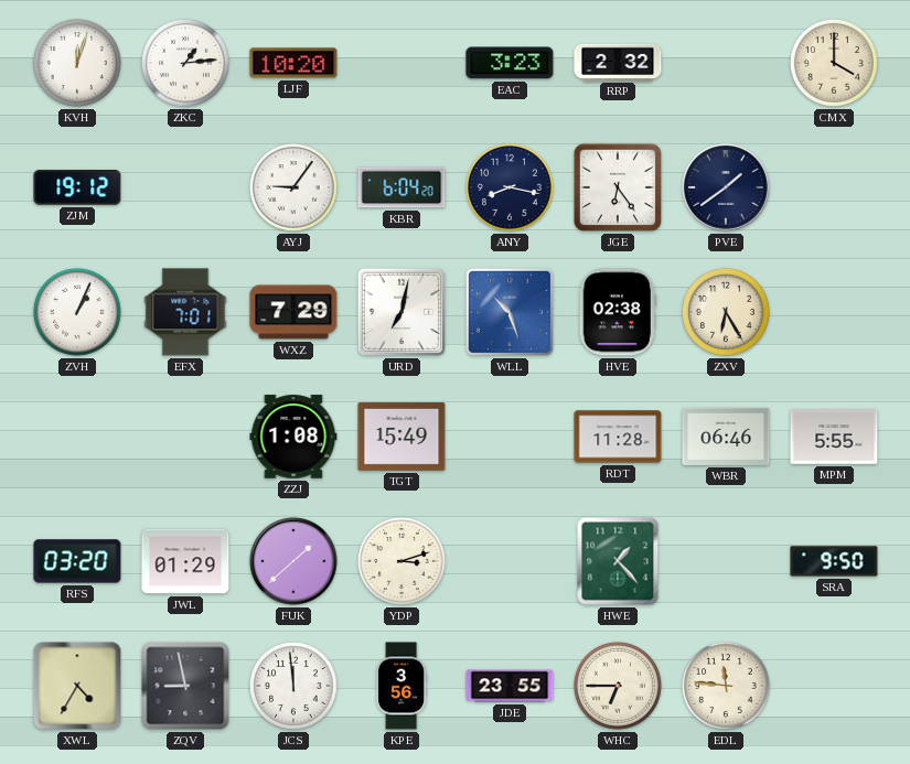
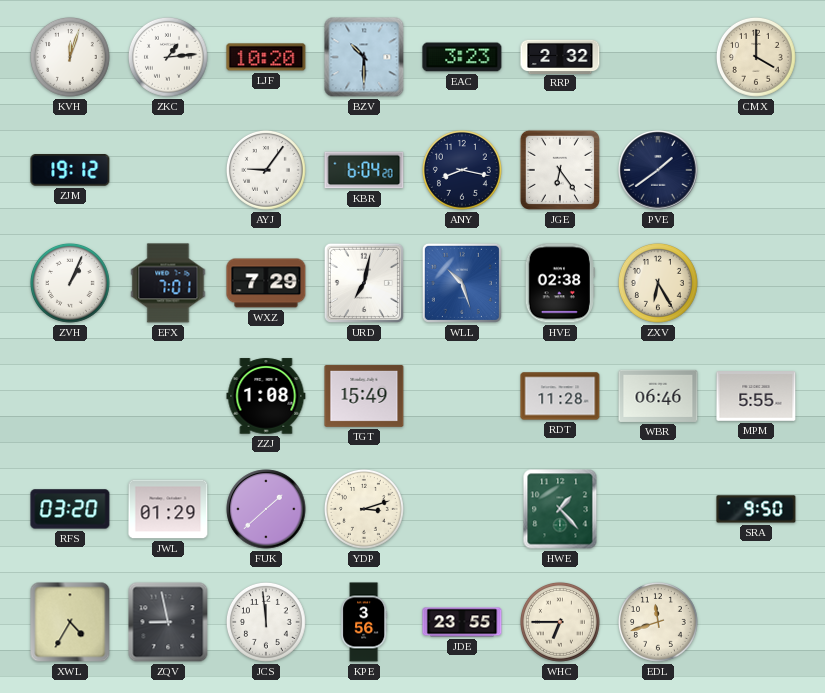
BZV: none -> 10:30 (364, 57)
EDL: 11:46 -> 11:42 (658, 622)
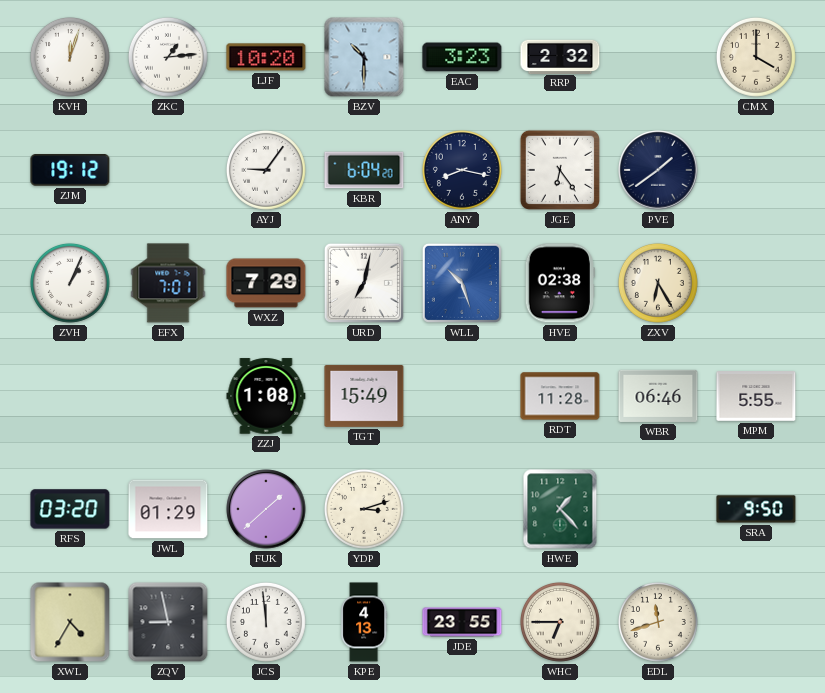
KPE: 3:56 -> 4:13 (364, 622)
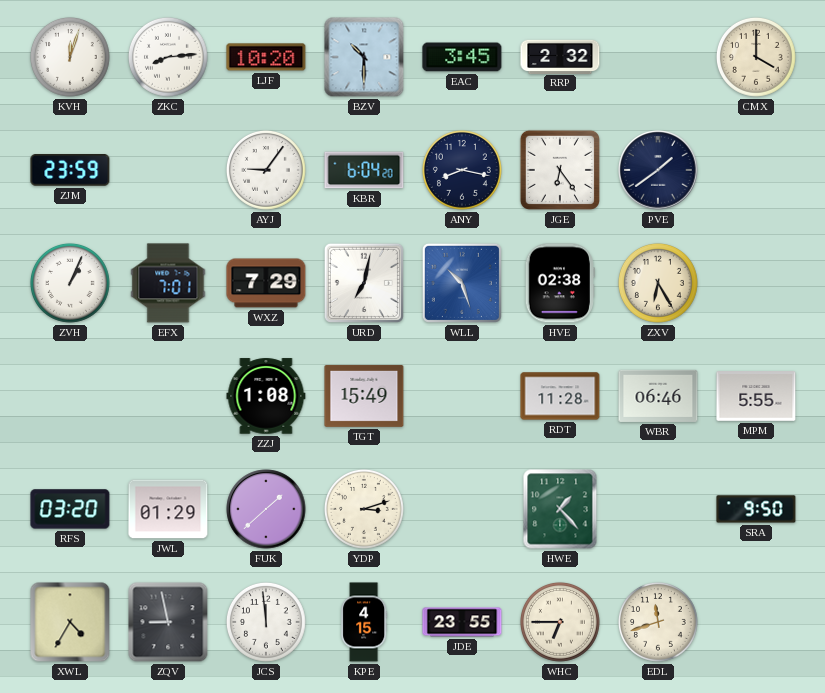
ZKC: 1:14 -> 8:14 (168, 57)
EAC: 3:23 -> 3:45 (462, 57)
ZJM: 19:12 -> 23:59 (70, 171)
KPE: 4:13 -> 4:15 (364, 622)
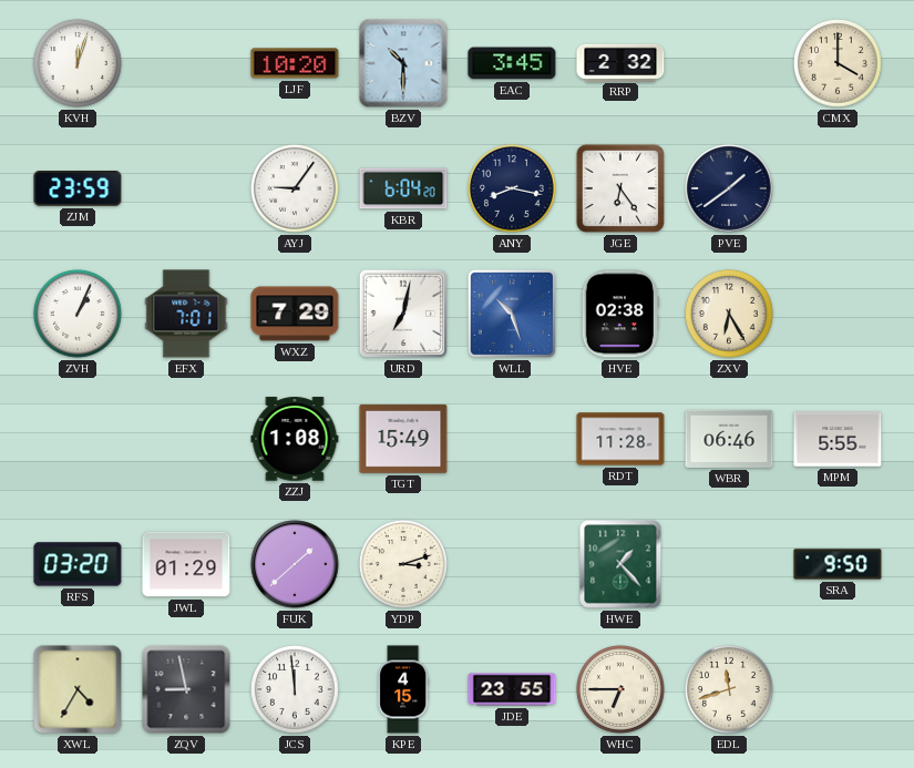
ZKC: 8:14 -> none (168, 57)
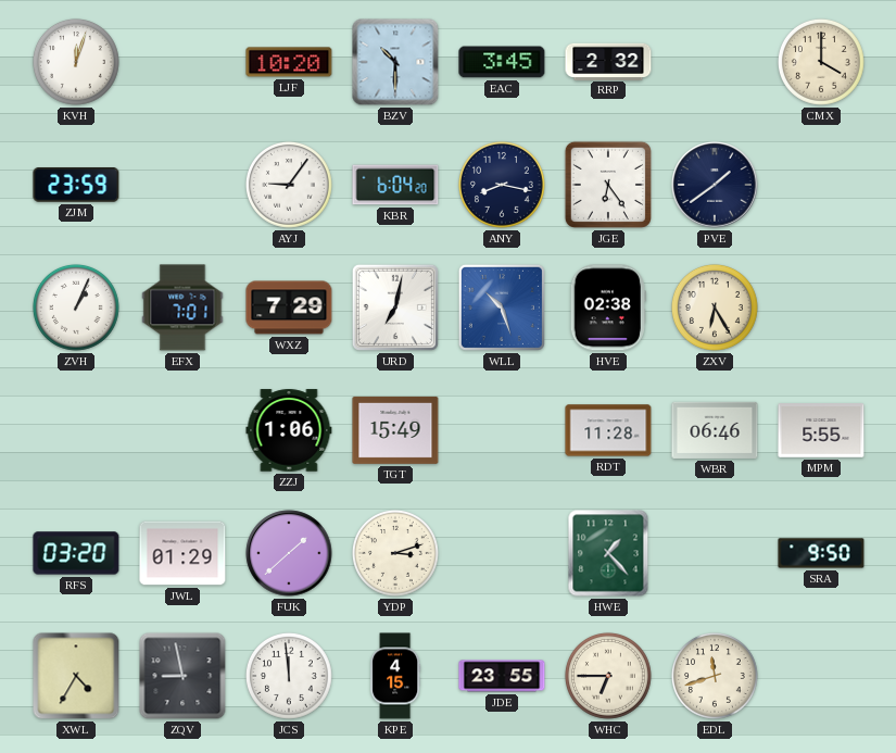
ZZJ: 1:08 -> 1:06 (289, 430)
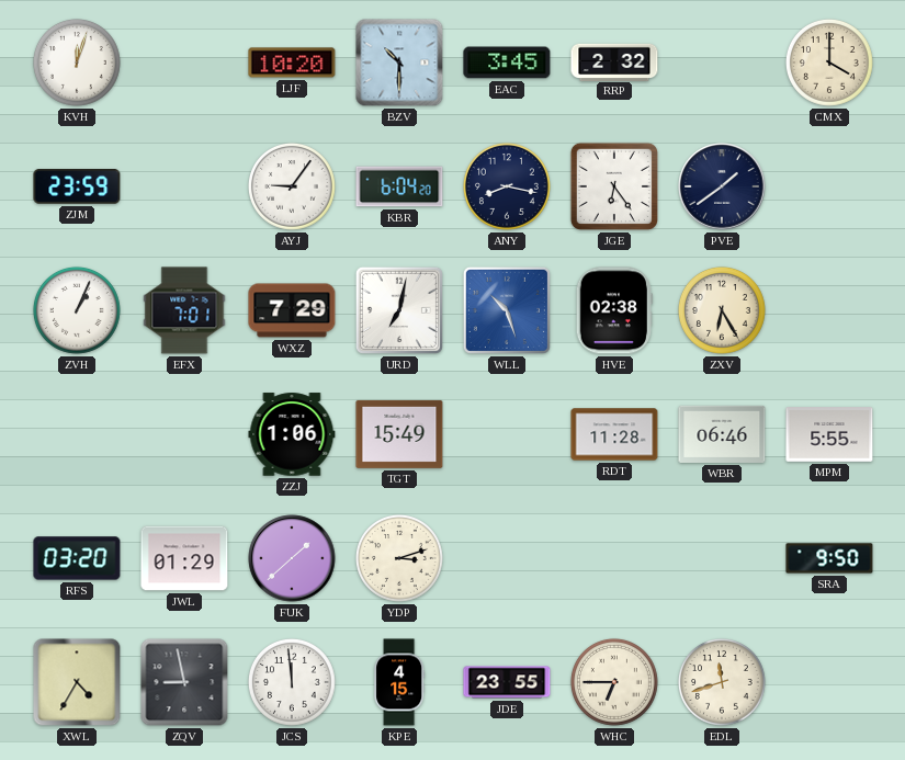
HWE: 1:23 -> none (608, 553)
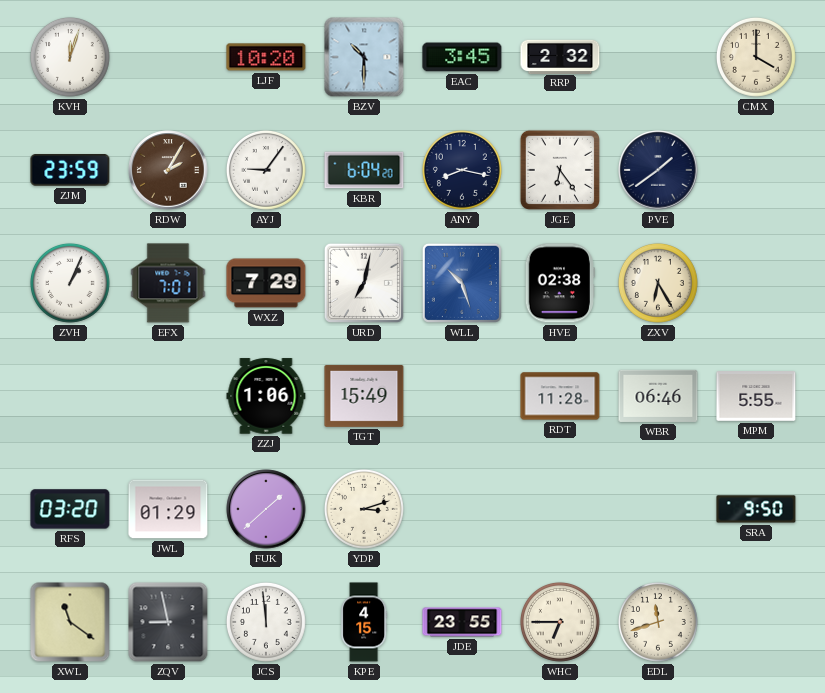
RDW: none -> 2:05 (168, 170)
XWL: 4:35 -> 11:21 (70, 622)
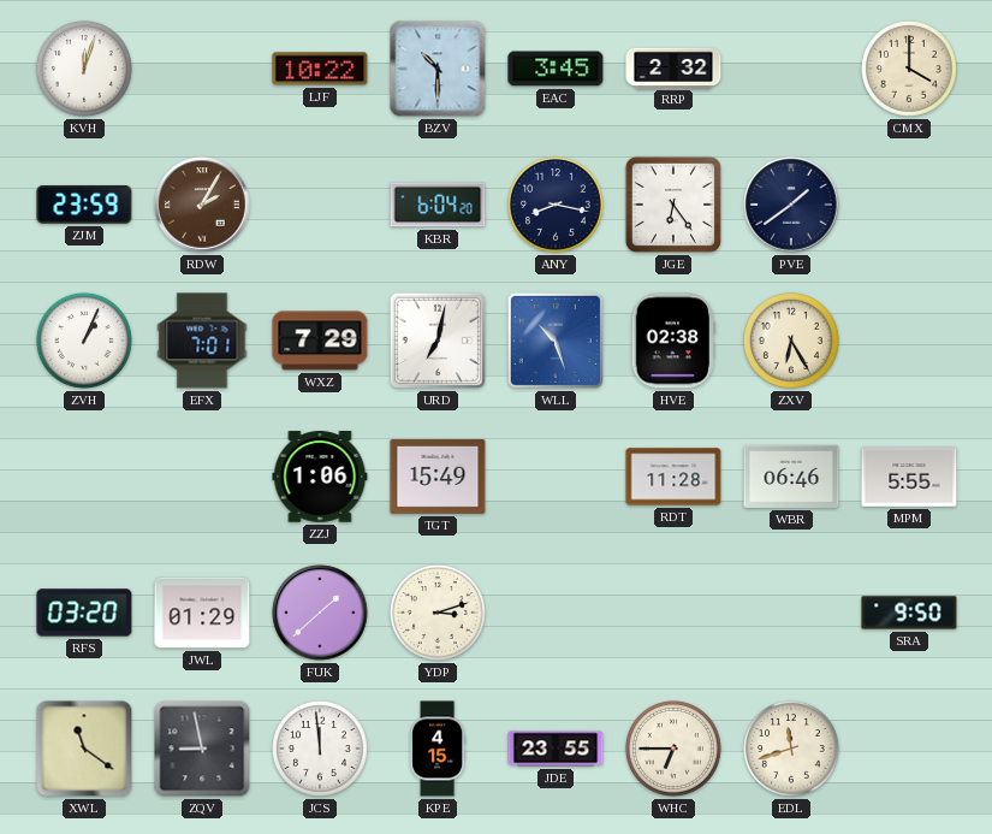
LJF: 10:20 -> 10:22 (320, 69)
AYJ: 9:06 -> none (266, 170)
